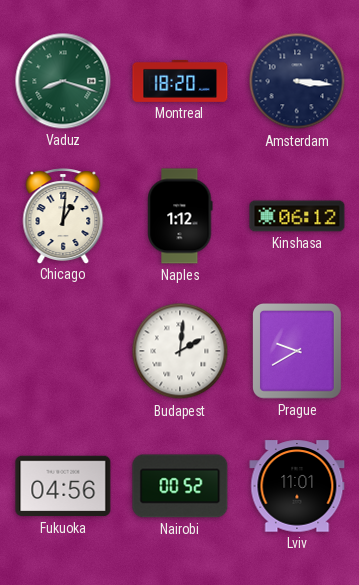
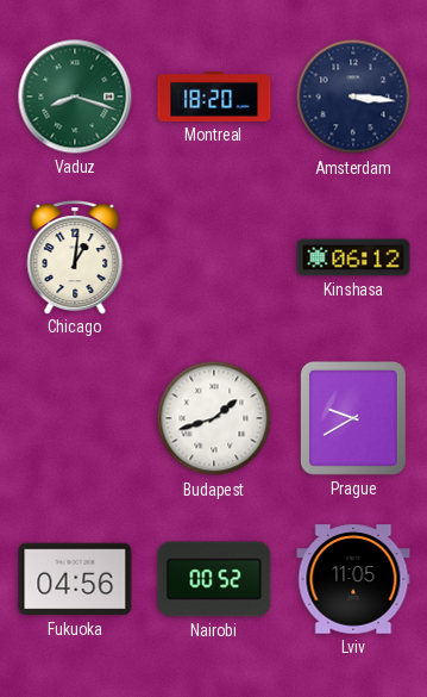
Naples: 1:12 -> none (180, 216)
Budapest: 2:01 -> 1:42 (214, 418)
Lviv: 11:01 -> 11:05 (353, 579)
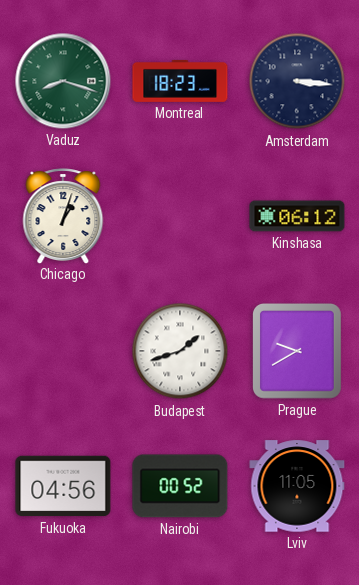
Montreal: 18:20 -> 18:23 (180, 81)
Chicago: 1:01 -> 1:03 (63, 216)
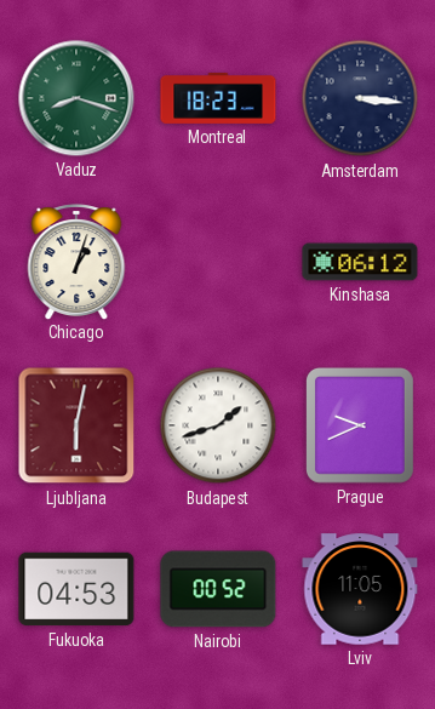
Ljubljana: none -> 6:02 (76, 425)
Prague: 9:40 -> 9:41 (360, 425)
Fukuoka: 04:56 -> 04:53 (76, 589)
